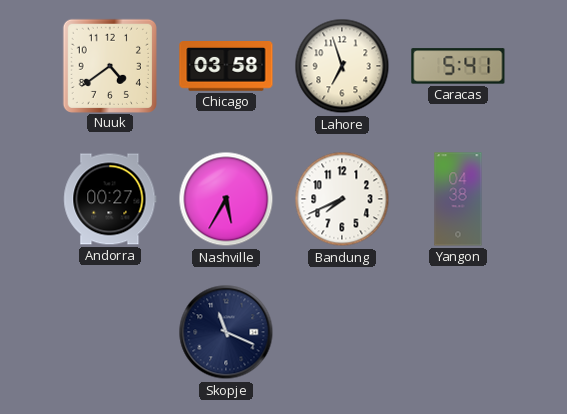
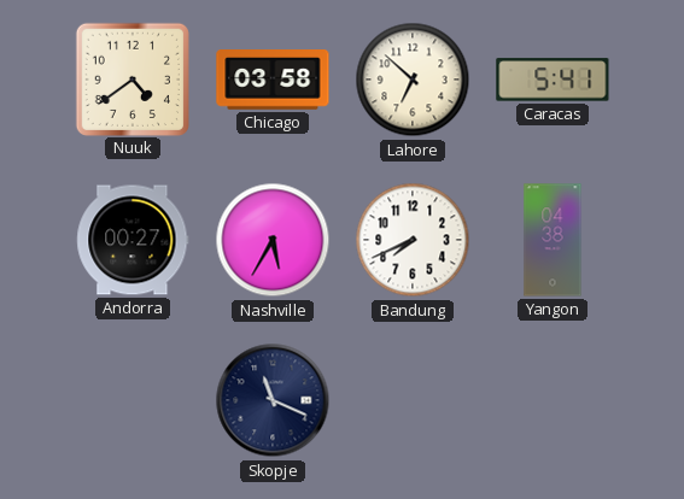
Lahore: 6:57 -> 6:52 (413, 80)
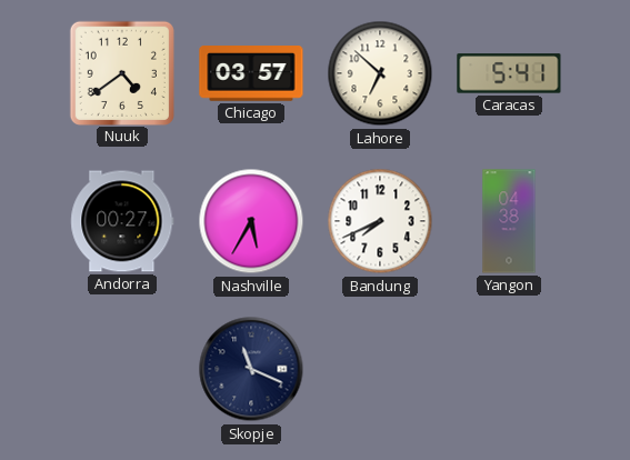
Chicago: 03:58 -> 03:57 (251, 74)
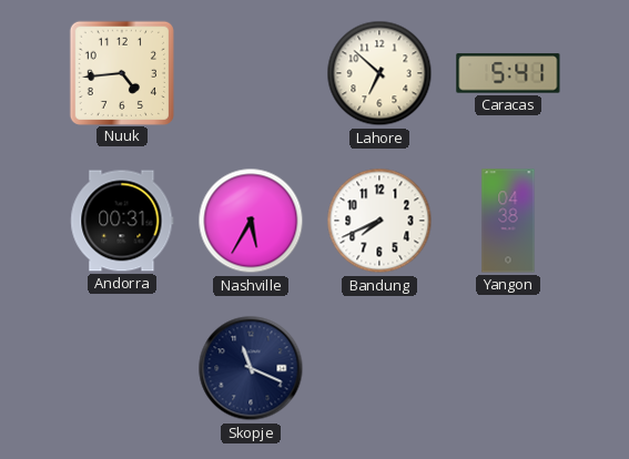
Nuuk: 4:39 -> 4:44 (121, 72)
Chicago: 03:57 -> none (251, 74)
Andorra: 00:27 -> 00:31 (122, 221)
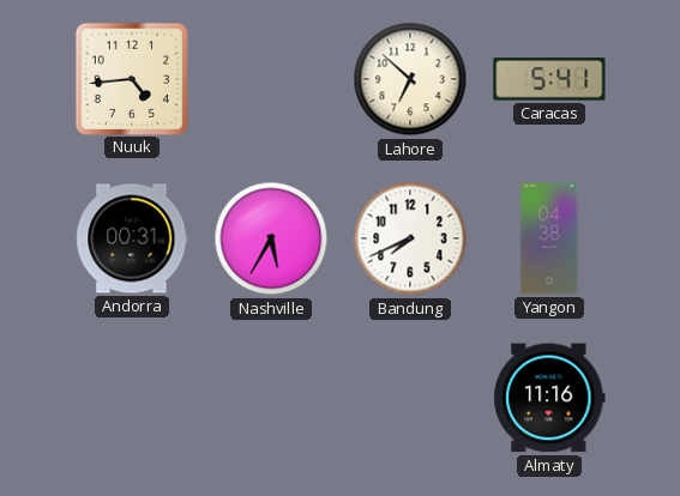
Skopje: 11:19 -> none (251, 368)
Almaty: none -> 11:16 (549, 398)
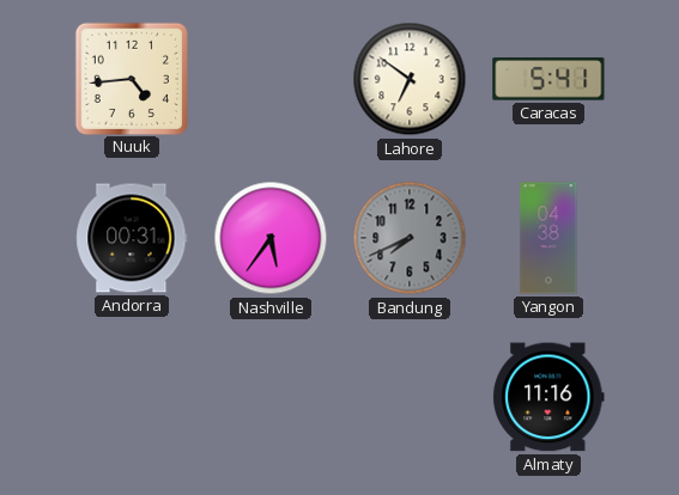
Lahore: 6:52 -> 6:51 (410, 79)
Nashville: 5:35 -> 5:36 (271, 238)
Bandung dial: white -> grey (410, 238)
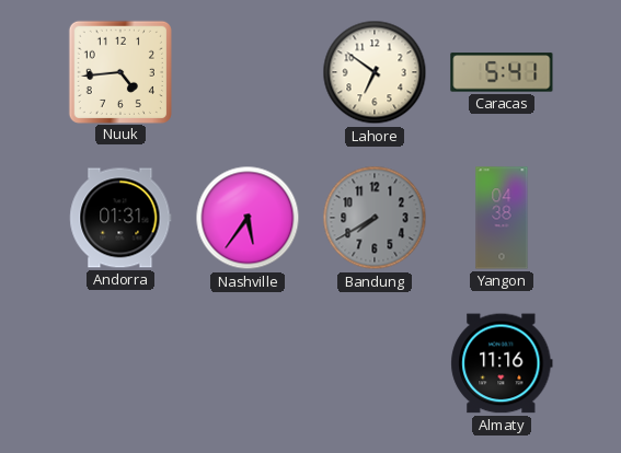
Andorra: 00:31 -> 01:31 (120, 218)
Bandung: 7:41 -> 7:40 (375, 218)
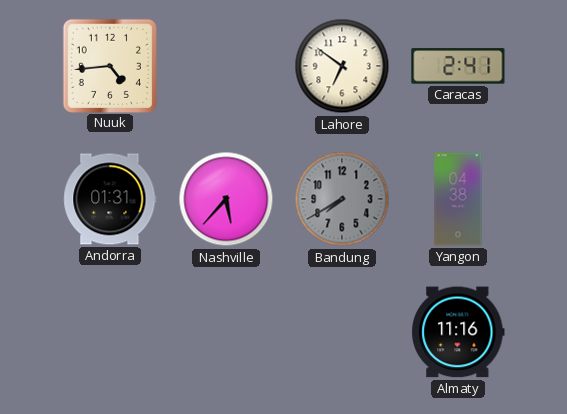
Caracas: 5:41 -> 2:41 (458, 66)
Nashville: 5:36 -> 5:37 (226, 199)
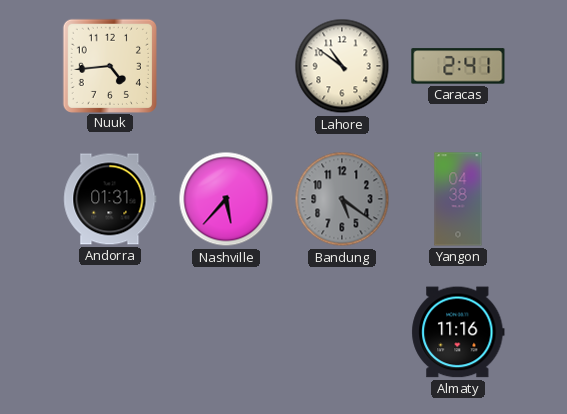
Lahore: 6:51 -> 10:51 (342, 66)
Bandung: 7:40 -> 5:21 (342, 199)
